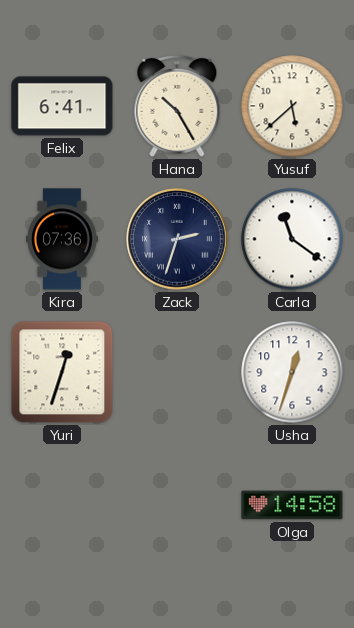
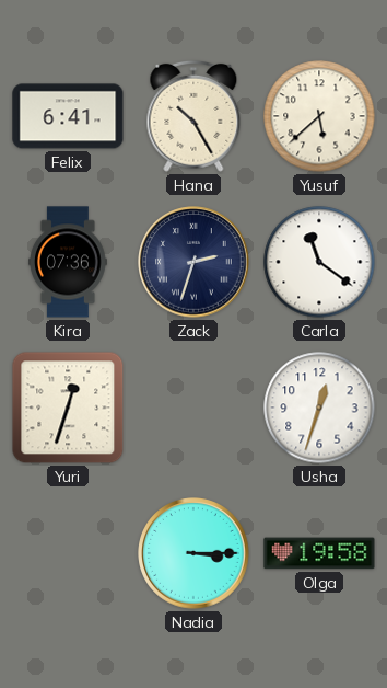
Nadia: none -> 3:15 (193, 553)
Olga: 14:58 -> 19:58 (319, 553)
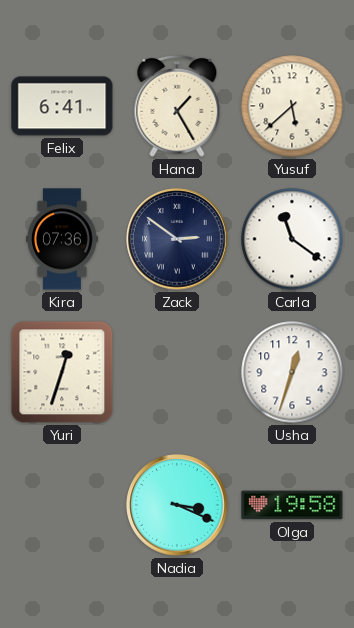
Hana: 10:25 -> 1:25 (177, 106)
Zack: 2:33 -> 2:51 (177, 239)
Nadia: 3:15 -> 3:19 (177, 505)
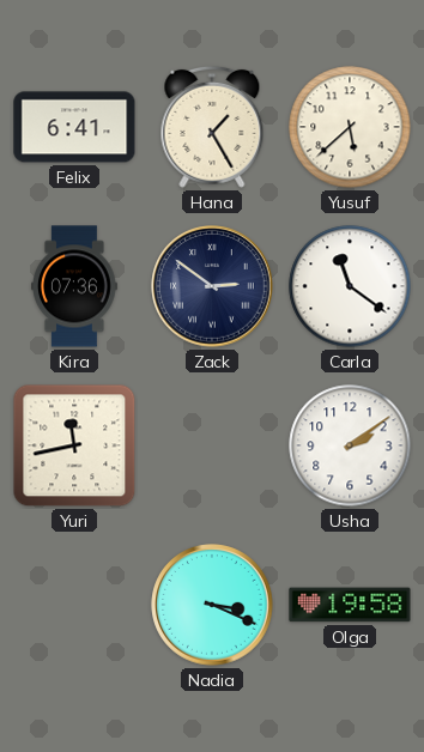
Yuri: 12:33 -> 11:43 (74, 445)
Usha: 12:33 -> 2:09 (350, 445)
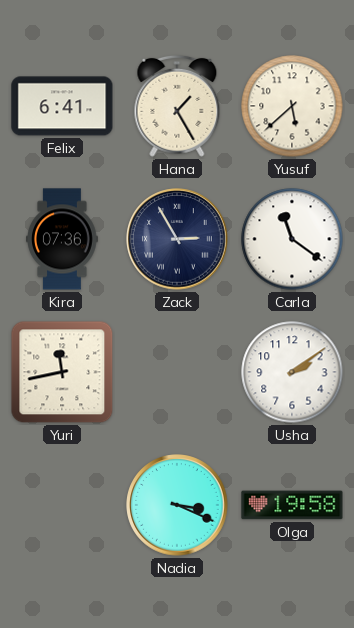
Zack: 2:51 -> 2:55 (177, 239)
